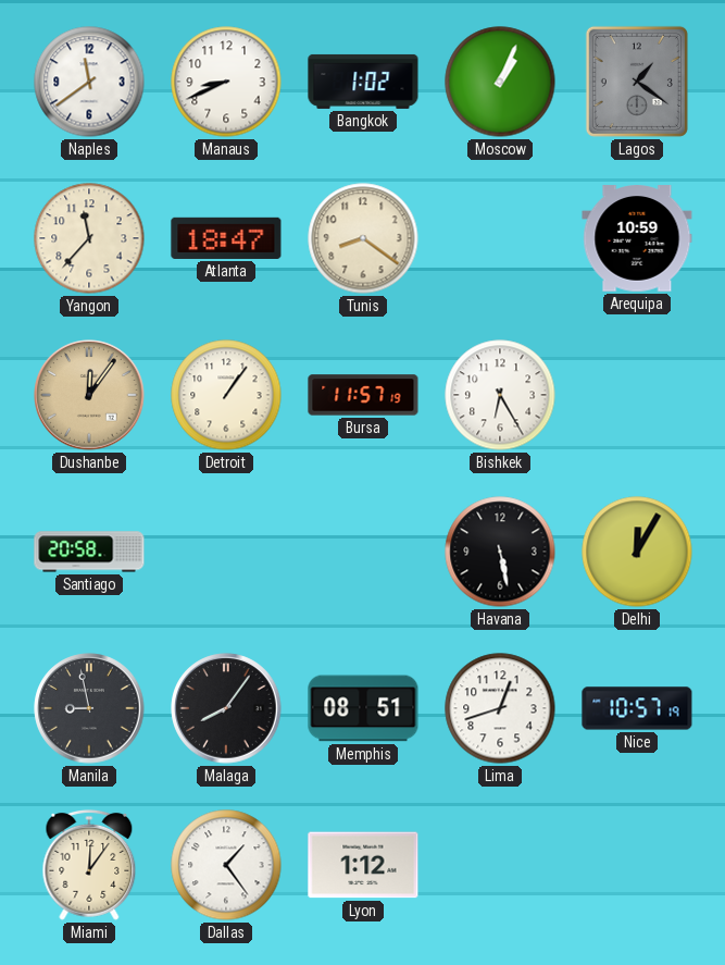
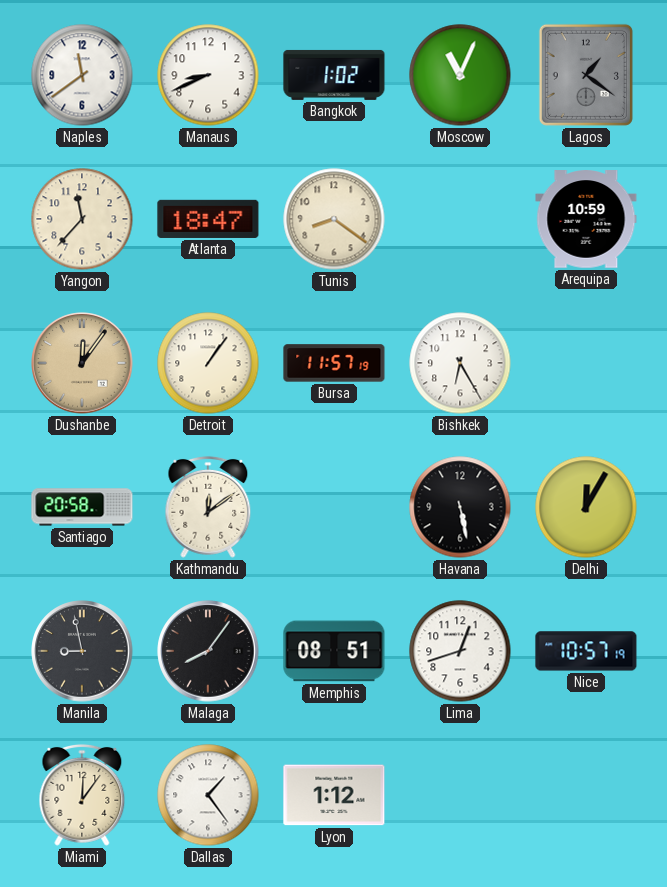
Moscow: 1:04 -> 11:04 (460, 75)
Kathmandu: none -> 12:09 (208, 507)
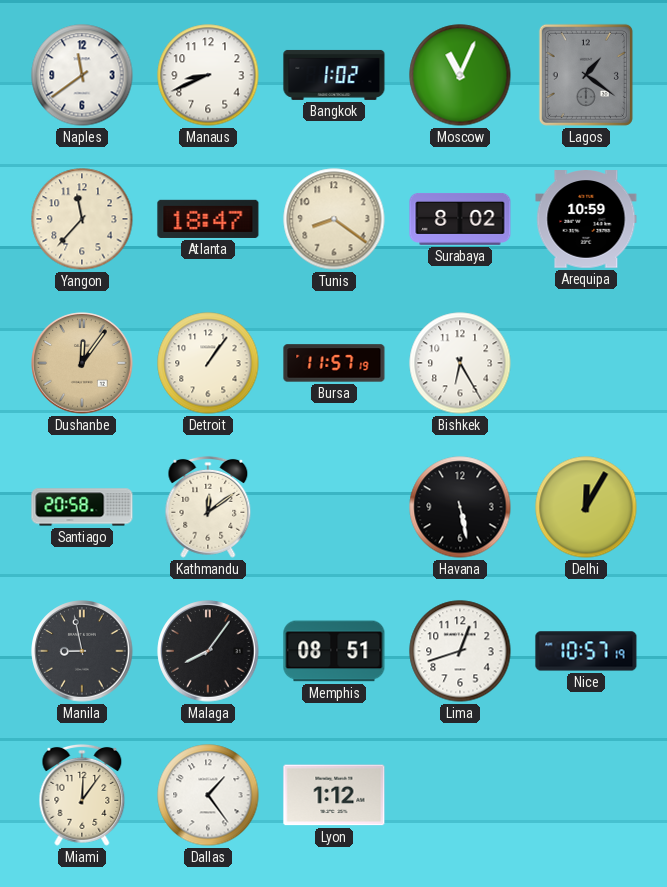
Surabaya: none -> 8:02 (460, 219)
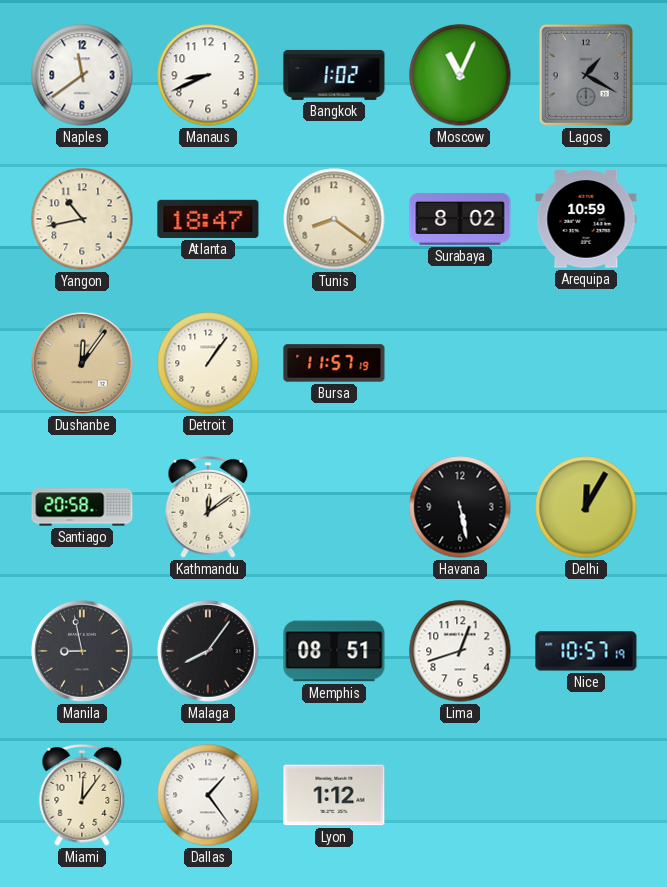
Lagos: 1:21 -> 1:20 (586, 75)
Yangon: 11:37 -> 10:43 (82, 219)
Bishkek: 6:25 -> none (460, 363)
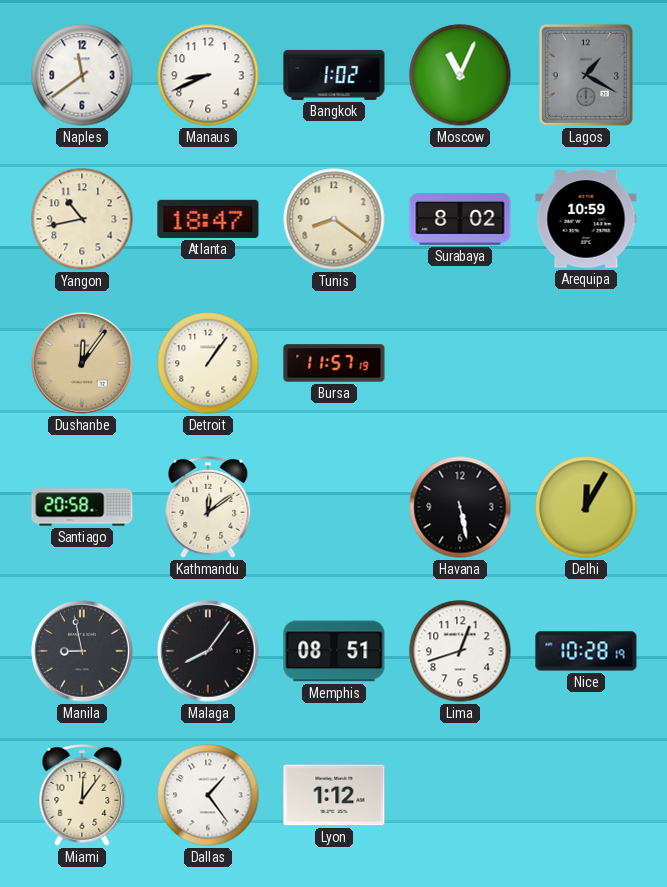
Nice: 10:57 -> 10:28 (586, 651)
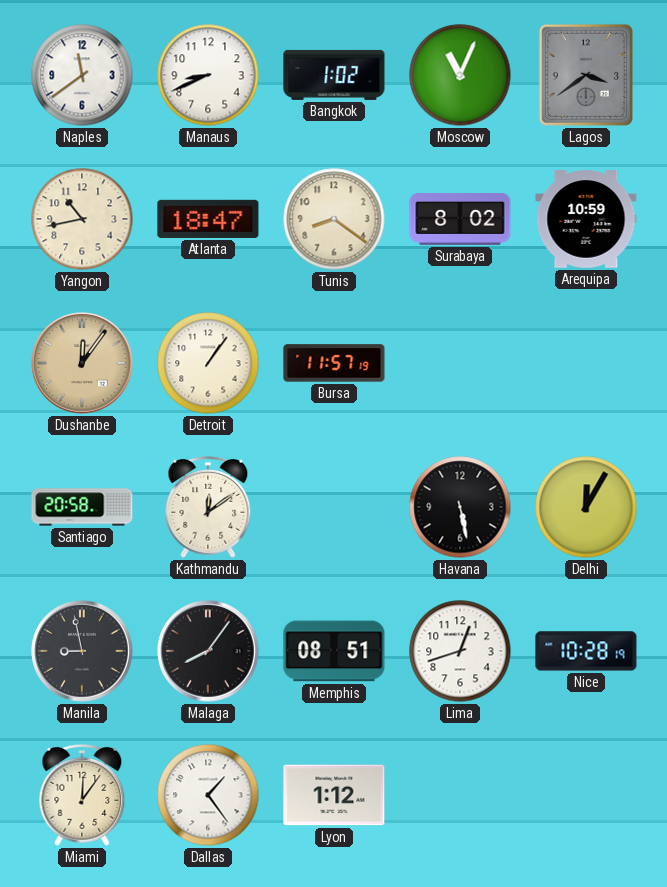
Lagos: 1:20 -> 3:39 (586, 75)
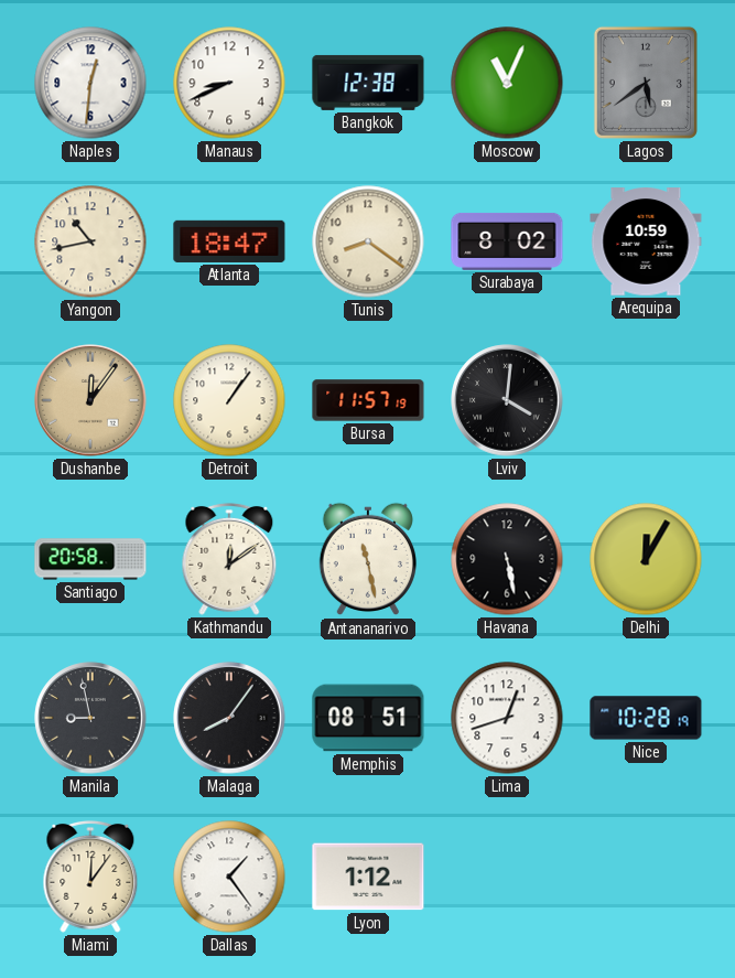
Naples: 11:39 -> 12:31 (90, 83)
Bangkok: 1:02 -> 12:38 (368, 83)
Lagos: 3:39 -> 5:39 (646, 83)
Lviv: none -> 4:01 (507, 400)
Antananarivo: none -> 11:28 (367, 559)
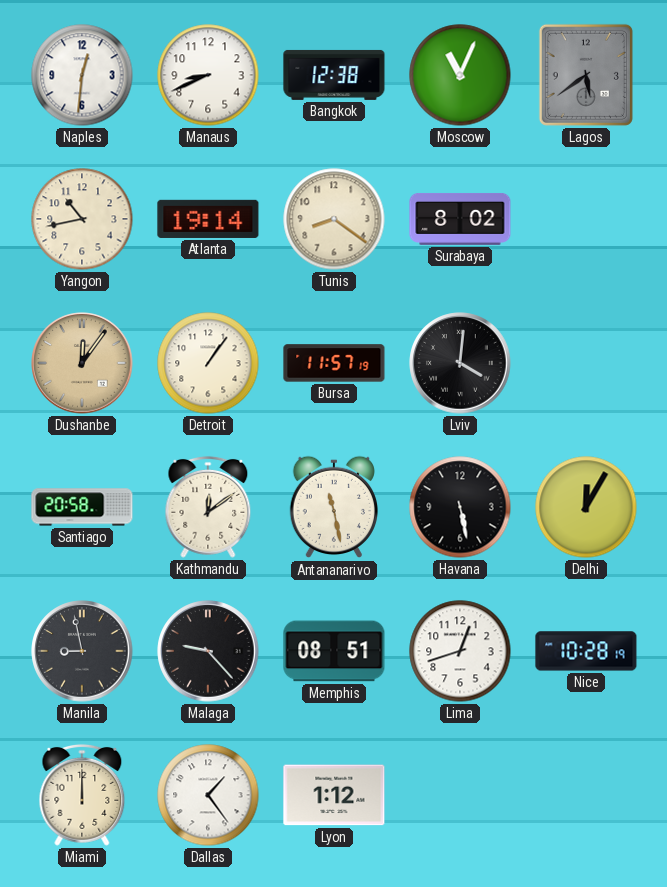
Atlanta: 18:47 -> 19:14 (208, 219)
Arequipa: 10:59 -> none (646, 241)
Malaga: 8:06 -> 9:23 (208, 651)
Miami: 12:06 -> 12:00 (82, 795)
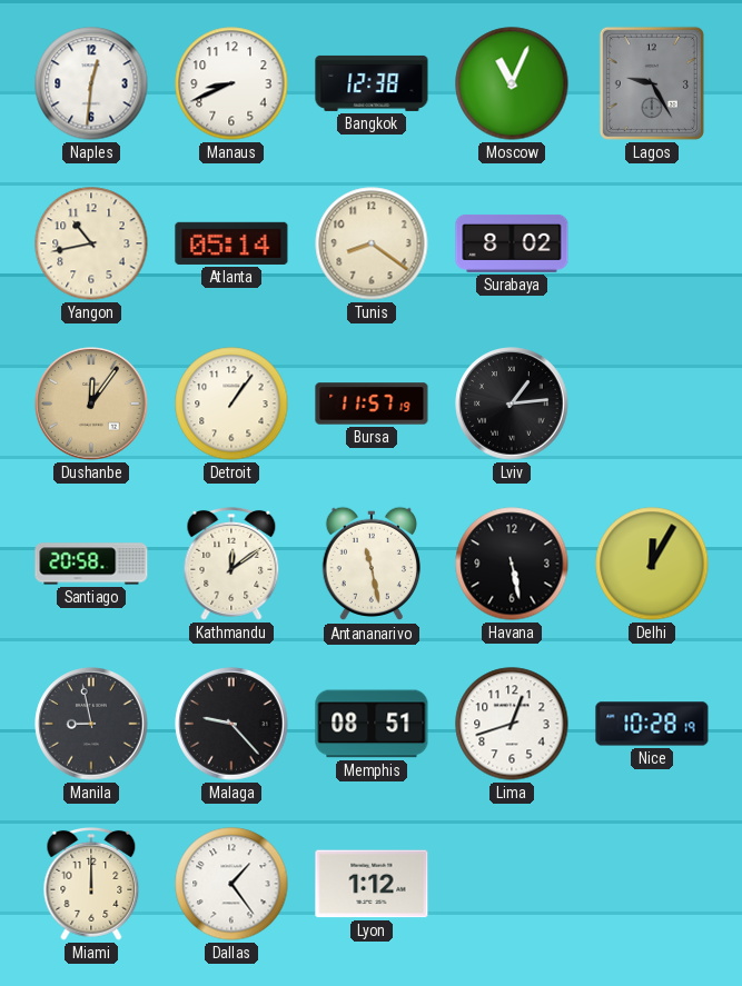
Lagos: 5:39 -> 9:25 (652, 83)
Atlanta: 19:14 -> 05:14 (231, 243)
Lviv: 4:01 -> 1:14 (512, 404)
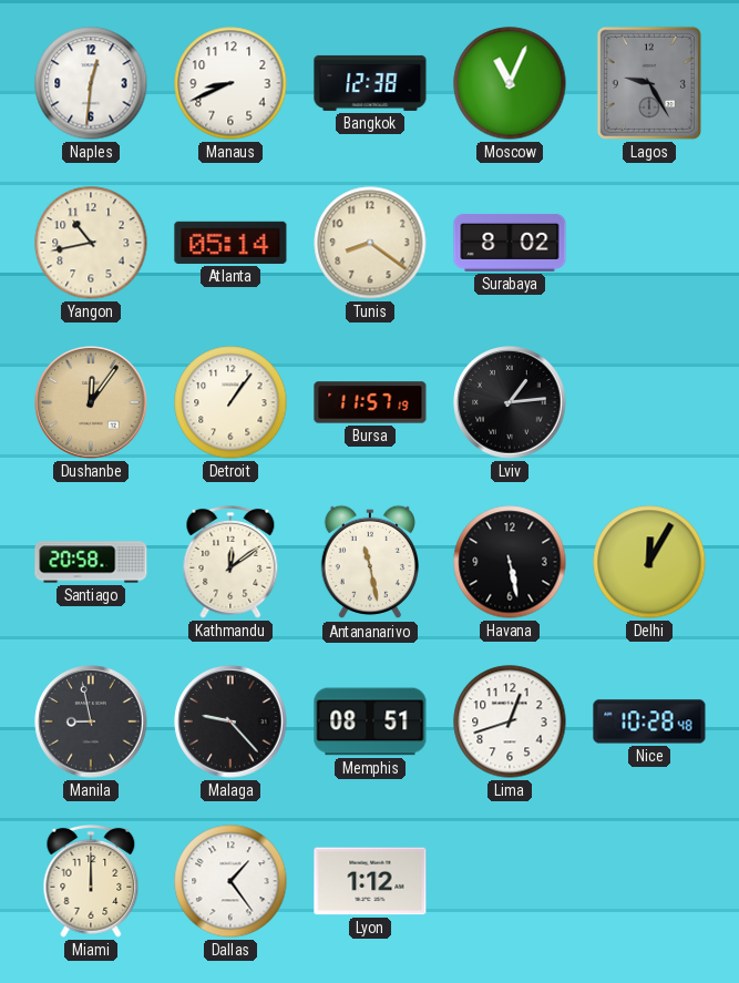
Nice: 10:28:19 -> 10:28:48 (649, 721)
